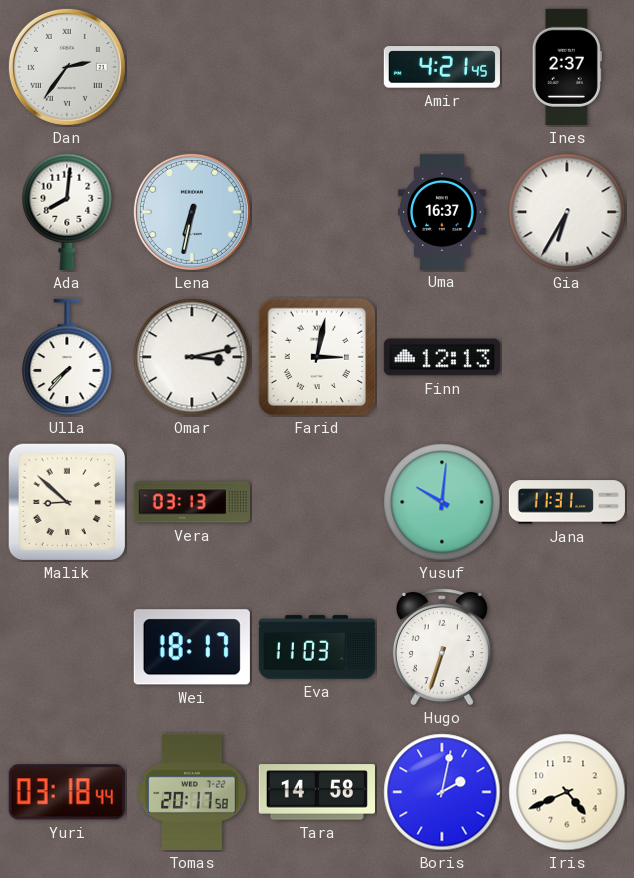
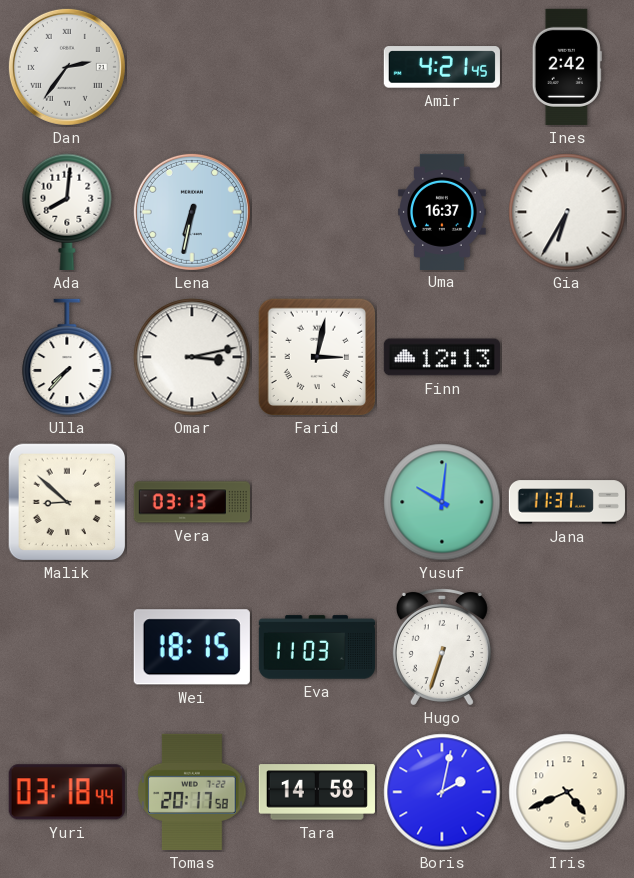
Ines: 2:37 -> 2:42 (567, 67)
Wei: 18:17 -> 18:15 (192, 647)
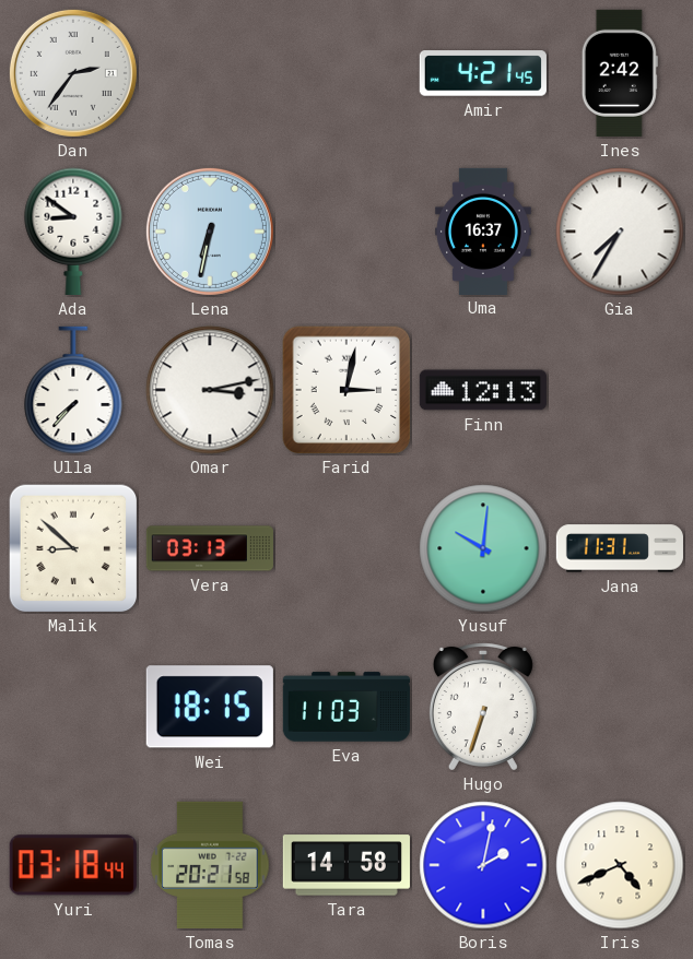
Ada: 8:01 -> 8:51 (73, 232)
Gia: 6:35 -> 7:35 (620, 232)
Tomas: 20:17 -> 20:21 (210, 865)
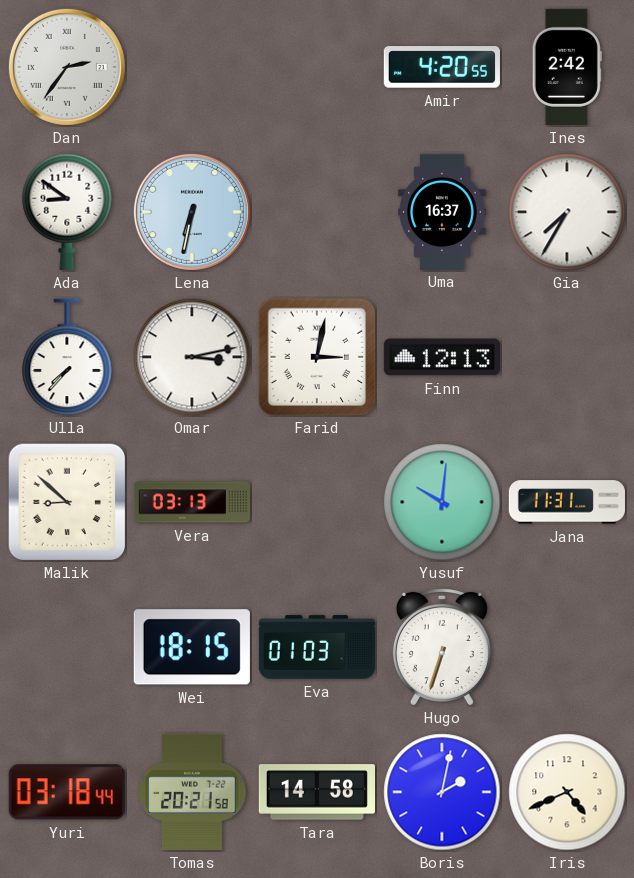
Amir: 4:21 -> 4:20 (442, 67)
Eva: 11:03 -> 01:03 (317, 647)
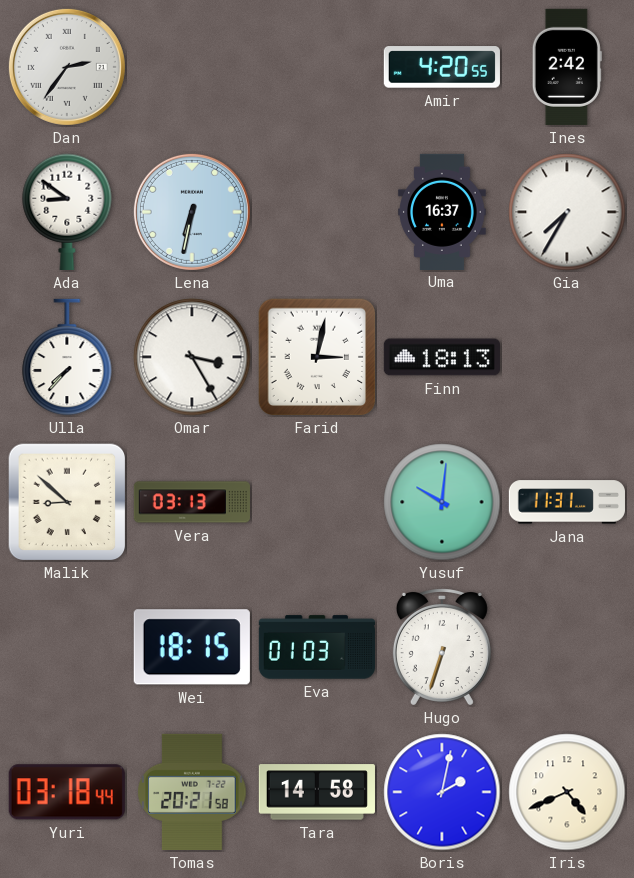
Omar: 3:13 -> 3:25 (192, 357)
Finn: 12:13 -> 18:13 (442, 357)
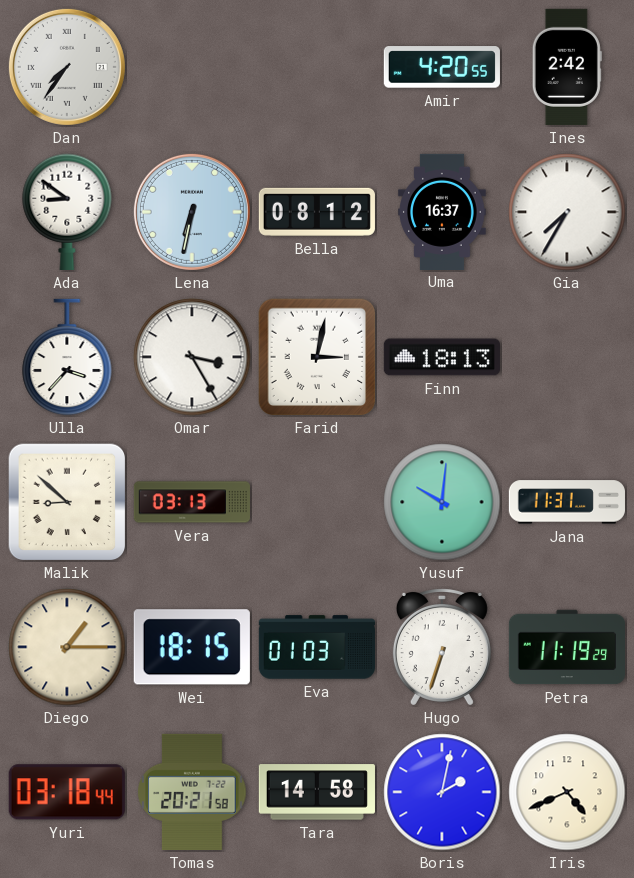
Dan: 2:36 -> 7:36 (67, 67)
Bella: none -> 08:12 (317, 212)
Ulla: 7:37 -> 3:37 (67, 357)
Diego: none -> 1:15 (67, 647)
Petra: none -> 11:19 (566, 647)
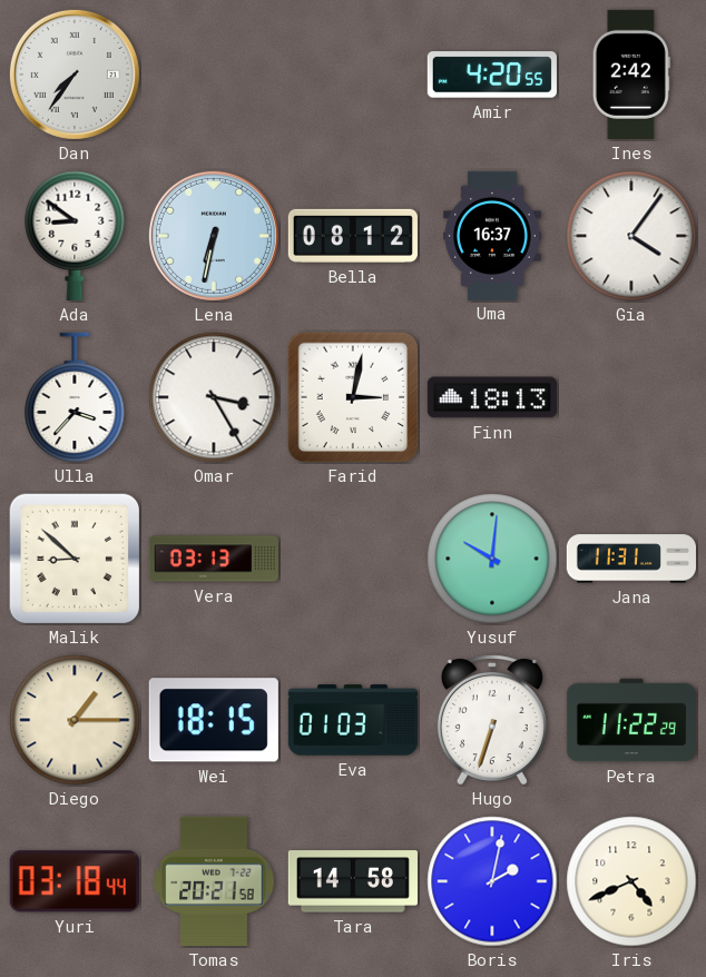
Gia: 7:35 -> 4:06 (631, 236)
Petra: 11:19 -> 11:22 (630, 720)
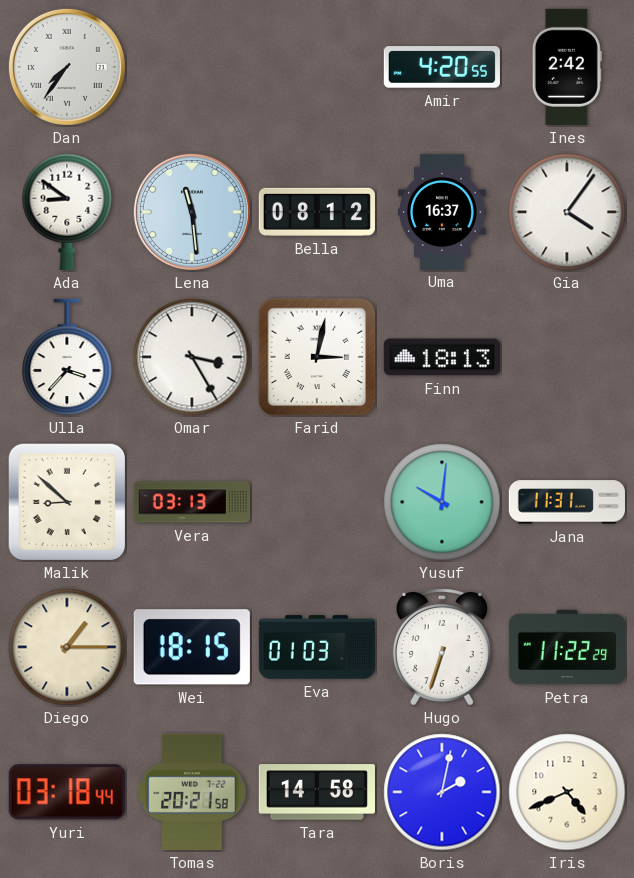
Lena: 6:32 -> 11:29 (192, 212)
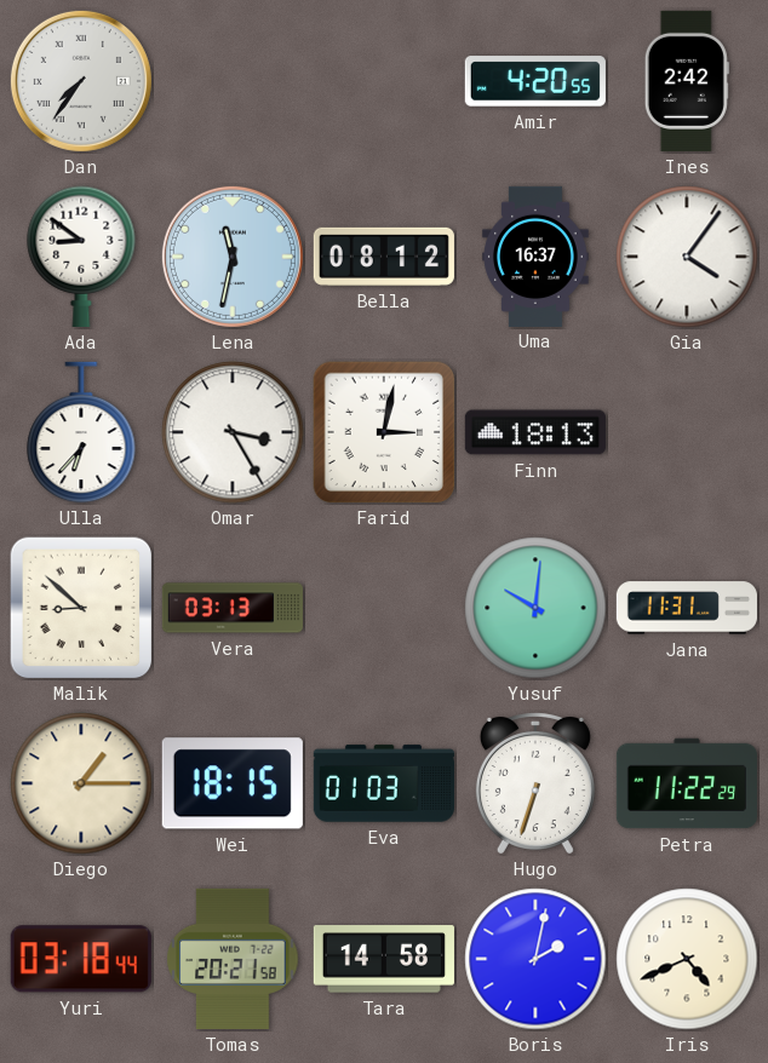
Lena: 11:29 -> 11:32 (233, 257)
Ulla: 3:37 -> 6:37 (81, 432)
